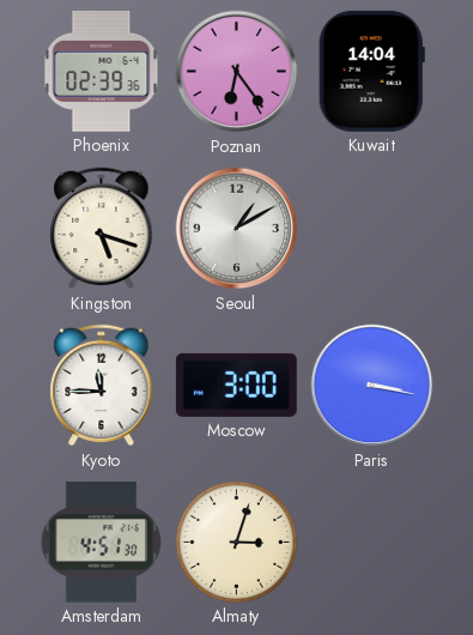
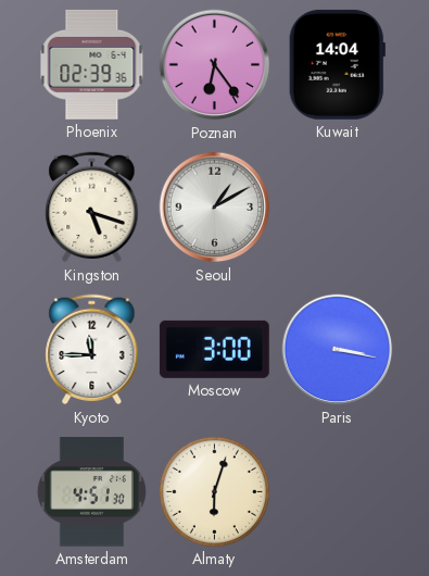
Almaty: 3:03 -> 6:03 (214, 491)
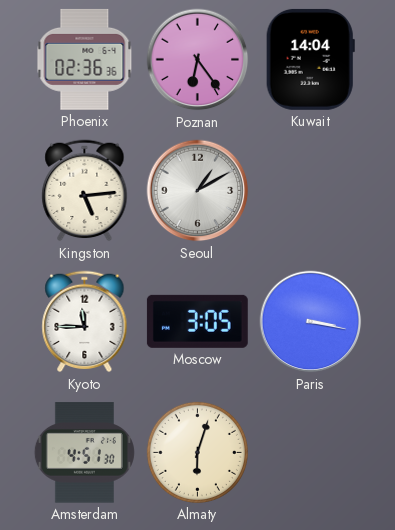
Phoenix: 02:39 -> 02:36 (85, 59)
Kingston: 5:18 -> 5:14 (85, 191)
Moscow: 3:00 -> 3:05 (197, 321)
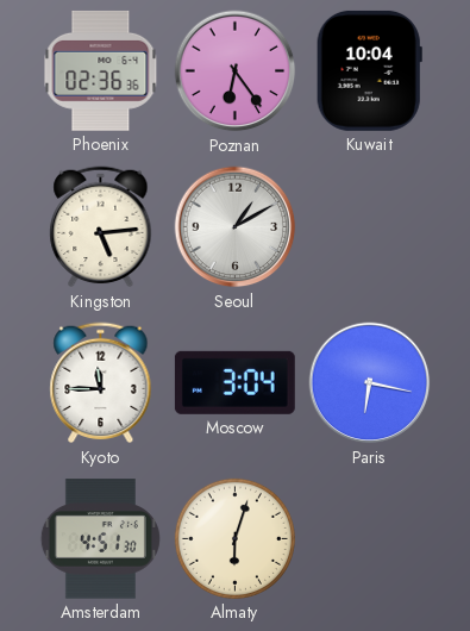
Kuwait: 14:04 -> 10:04 (369, 70)
Moscow: 3:05 -> 3:04 (234, 382)
Paris: 3:17 -> 6:17 (370, 383)
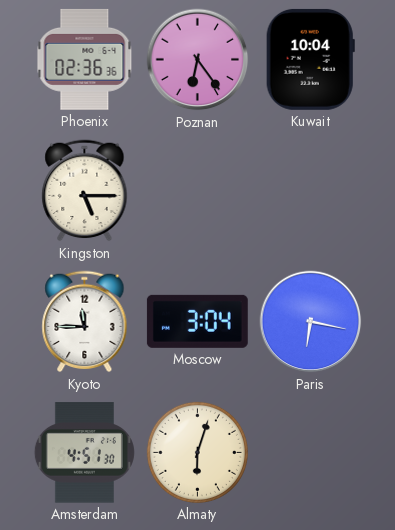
Kingston: 5:14 -> 5:15 (85, 191)
Seoul: 1:10 -> none (236, 227)
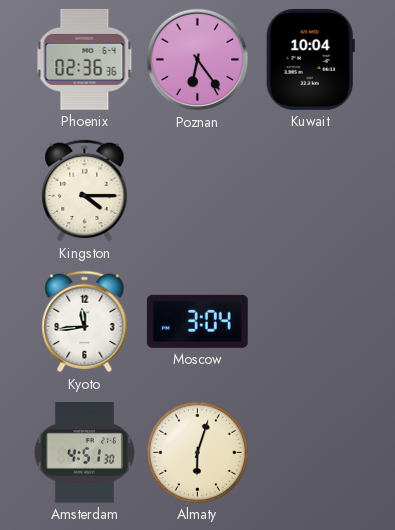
Kingston: 5:15 -> 4:15 (85, 191)
Kyoto: 11:45 -> 11:44 (85, 322)
Paris: 6:17 -> none (311, 322)
